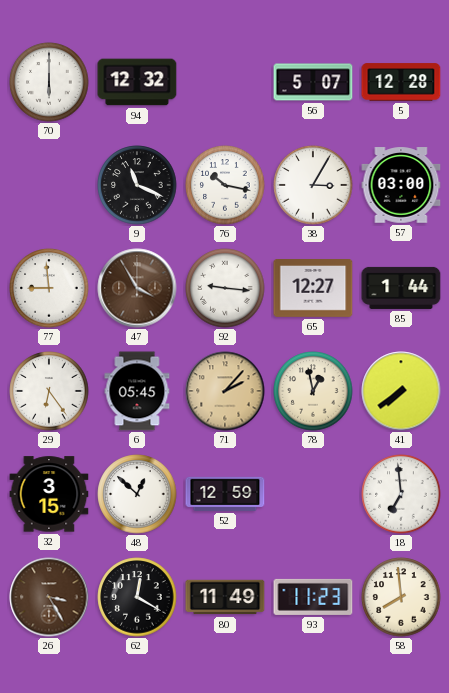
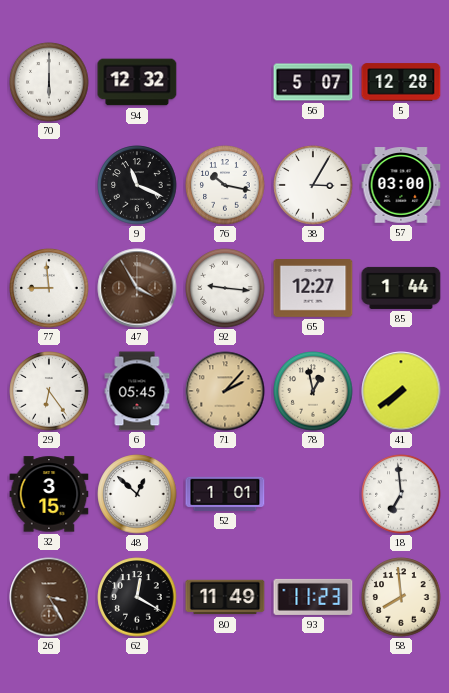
52: 12:59 -> 1:01 (225, 494)
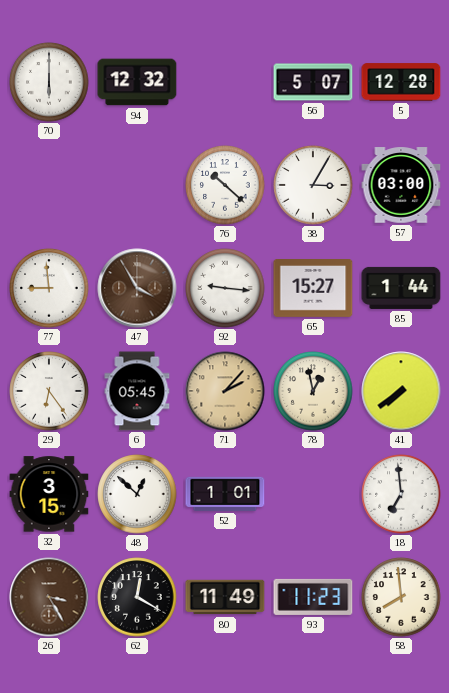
9: 11:19 -> none (137, 185)
76: 10:17 -> 10:22 (225, 185)
65: 12:27 -> 15:27 (313, 289)
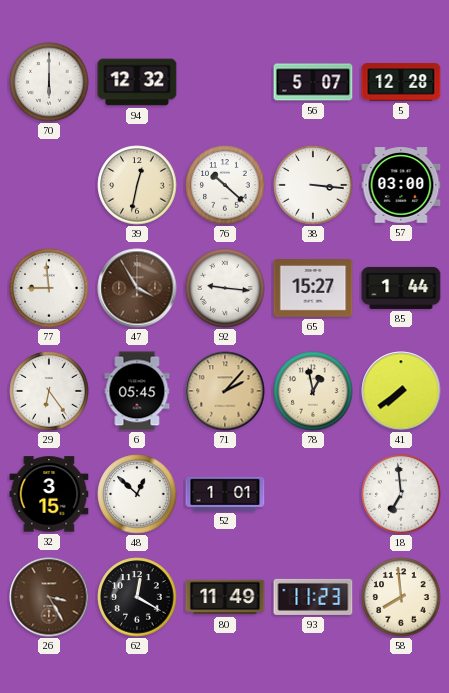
39: none -> 12:32 (137, 185)
38: 3:05 -> 3:16 (313, 185)
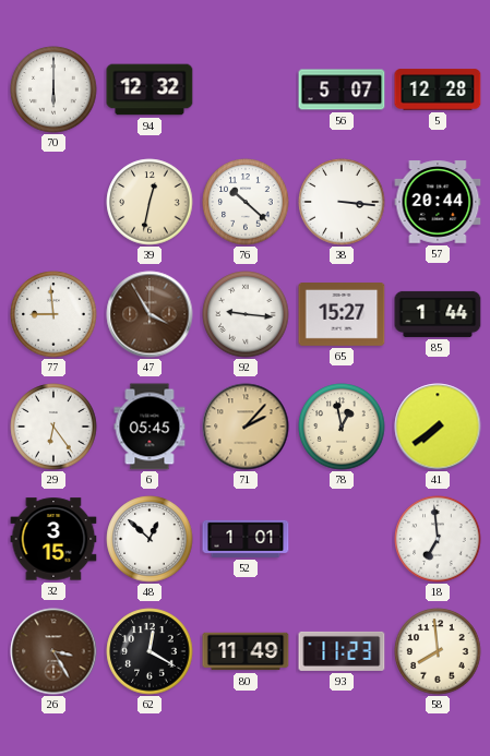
57: 03:00 -> 20:44 (438, 202)
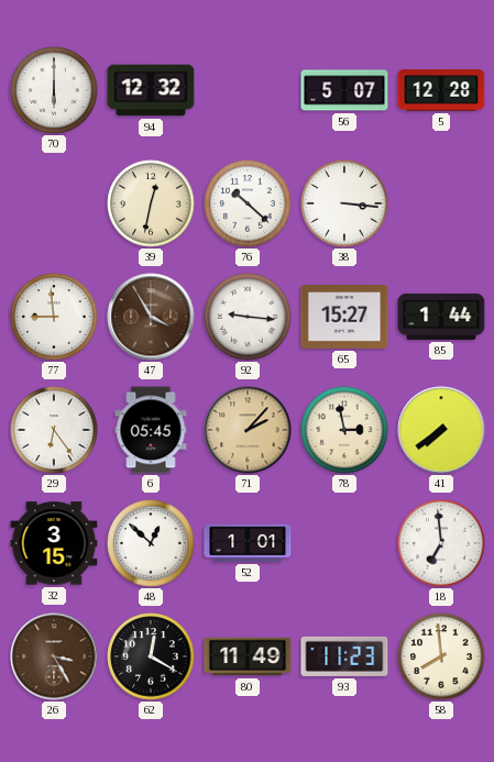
57: 20:44 -> none (438, 202)
78: 12:58 -> 2:58 (344, 430)
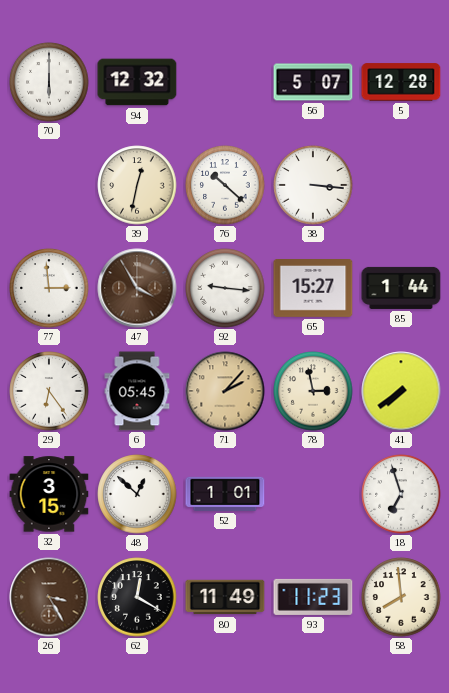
77: 8:59 -> 2:59 (49, 288)
18: 6:59 -> 6:57 (401, 494)
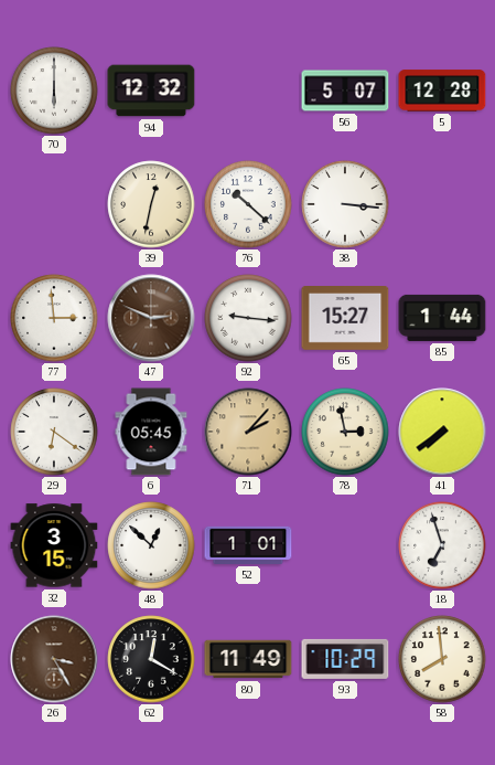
47: 3:55 -> 2:49 (151, 318)
29: 6:24 -> 6:21 (54, 432)
93: 11:23 -> 10:29 (345, 659)
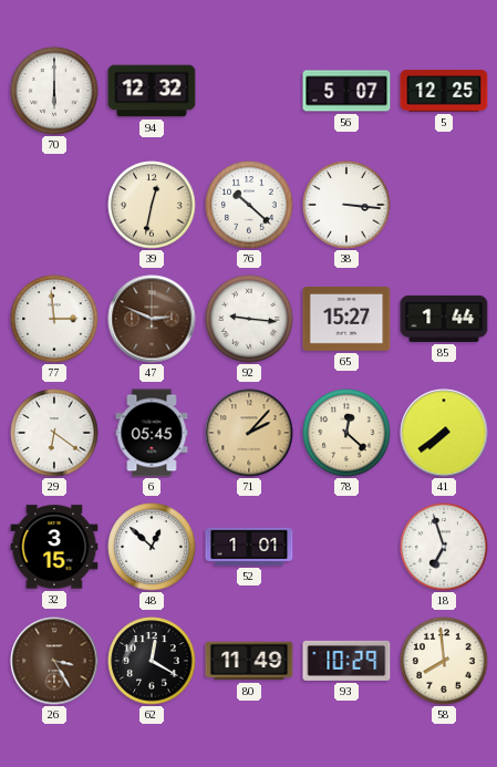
5: 12:28 -> 12:25 (444, 91)
78: 2:58 -> 12:22 (346, 433)
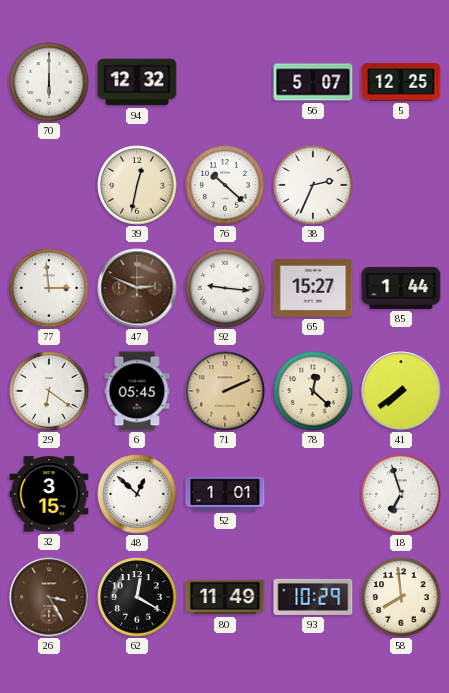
38: 3:16 -> 2:34 (313, 185)
71: 2:07 -> 2:11 (225, 391)
